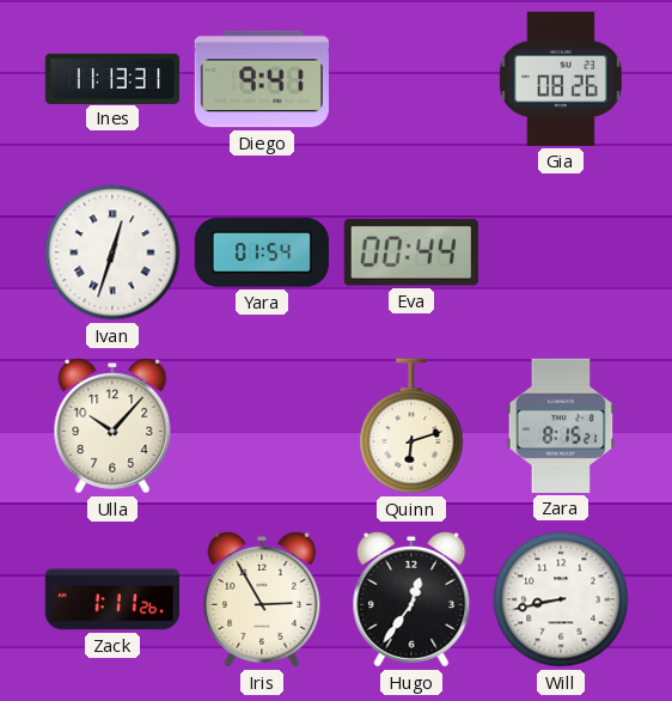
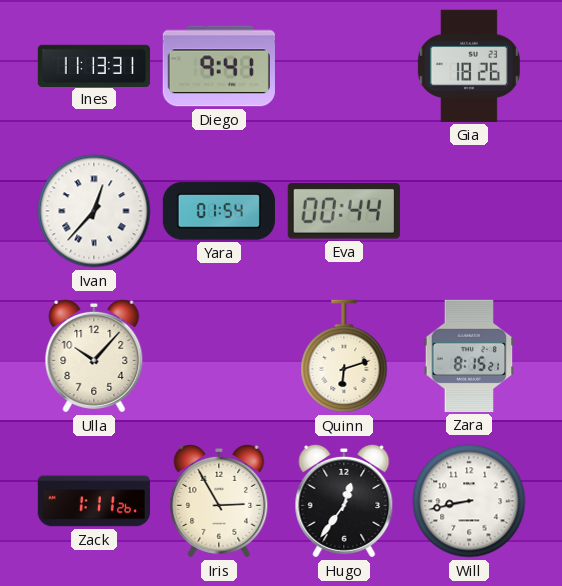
Gia: 08:26 -> 18:26 (469, 66)
Ivan: 12:33 -> 12:37 (94, 211)
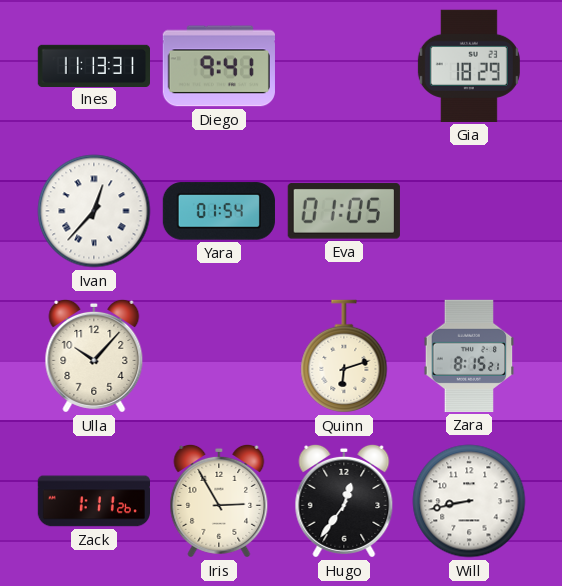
Gia: 18:26 -> 18:29 (469, 66)
Eva: 00:44 -> 01:05 (344, 211)
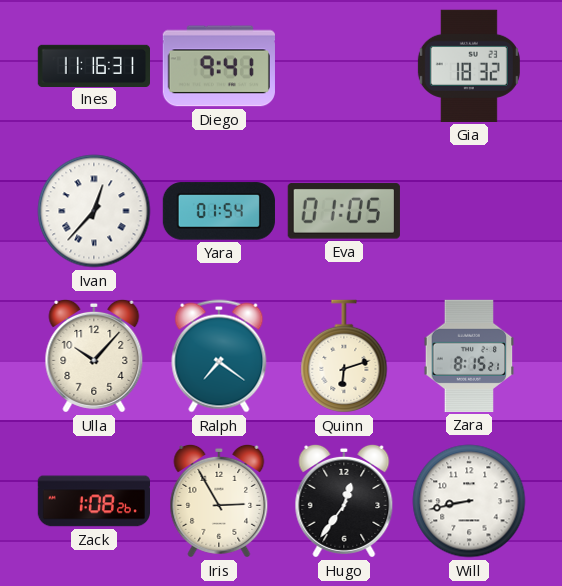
Ines: 11:13 -> 11:16 (93, 65)
Gia: 18:29 -> 18:32 (469, 66)
Ralph: none -> 7:21 (219, 356)
Zack: 1:11 -> 1:08 (93, 501)
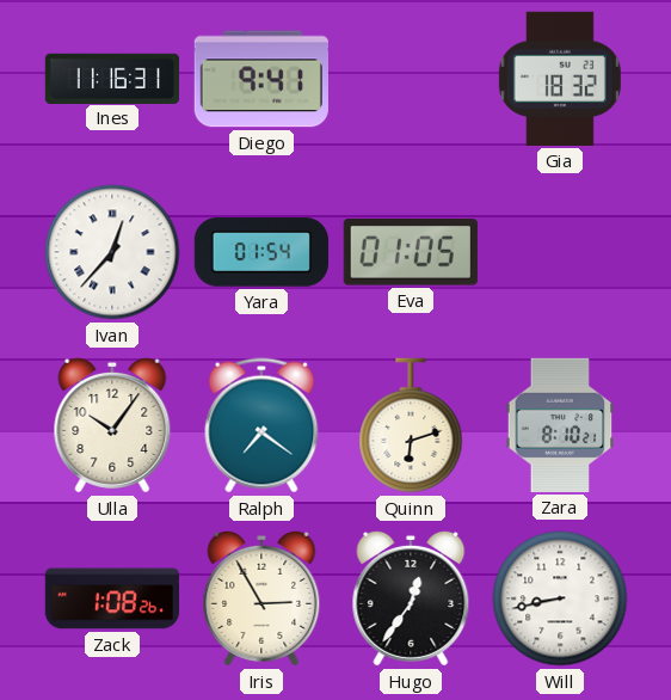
Ulla: 10:07 -> 10:06 (112, 425)
Zara: 8:15 -> 8:10 (560, 425)
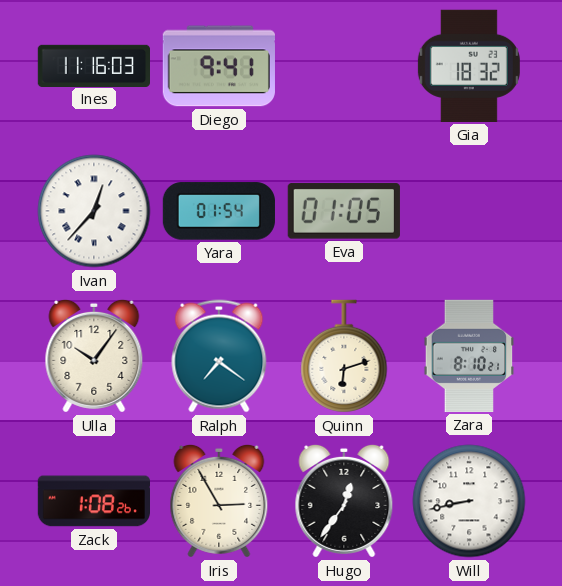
Ines: 11:16:31 -> 11:16:03 (93, 65)
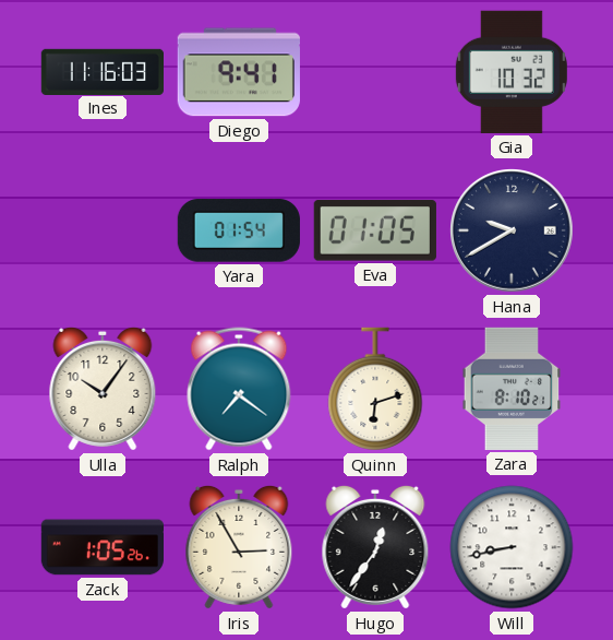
Gia: 18:32 -> 10:32 (512, 72)
Ivan: 12:37 -> none (94, 211)
Hana: none -> 9:40 (513, 232)
Zack: 1:08 -> 1:05 (101, 547)
